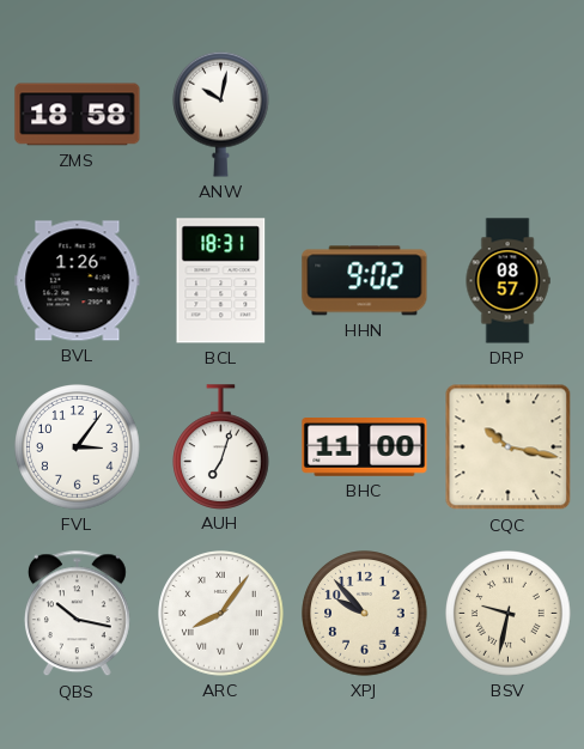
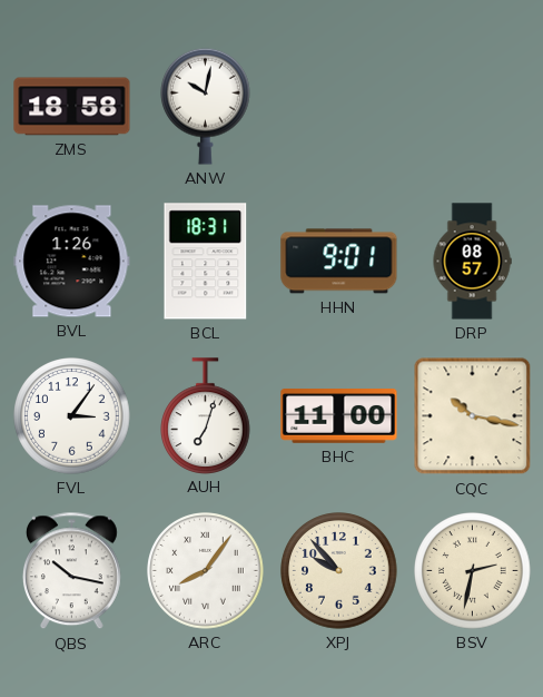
HHN: 9:02 -> 9:01 (339, 262)
BSV: 9:32 -> 2:32 (473, 571)
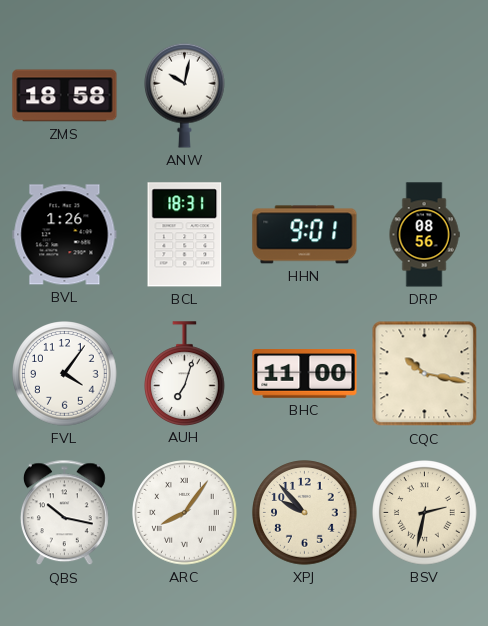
DRP: 08:57 -> 08:56 (424, 235)
FVL: 3:06 -> 4:06 (65, 374)
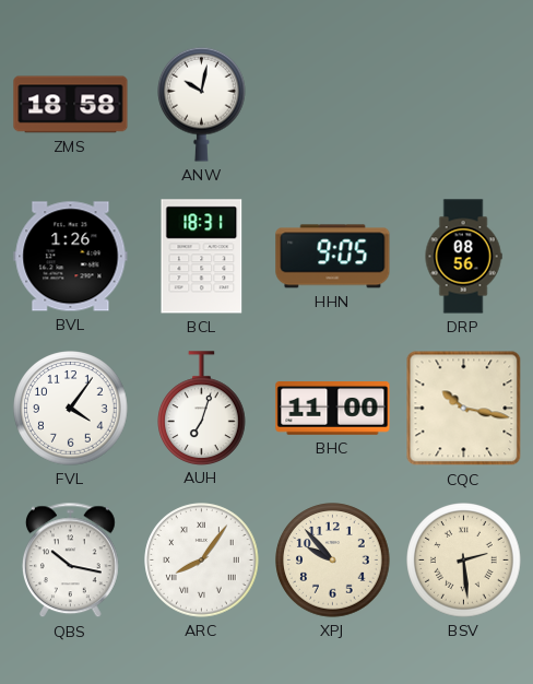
HHN: 9:01 -> 9:05 (333, 257)
BSV: 2:32 -> 2:29 (464, 561)
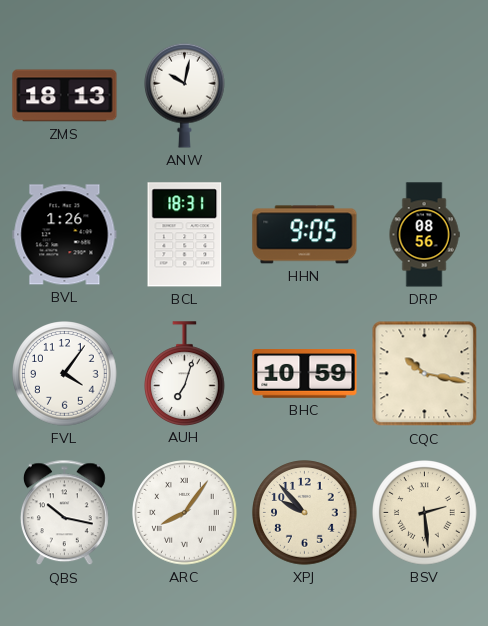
ZMS: 18:58 -> 18:13 (65, 96)
BHC: 11:00 -> 10:59 (305, 374)
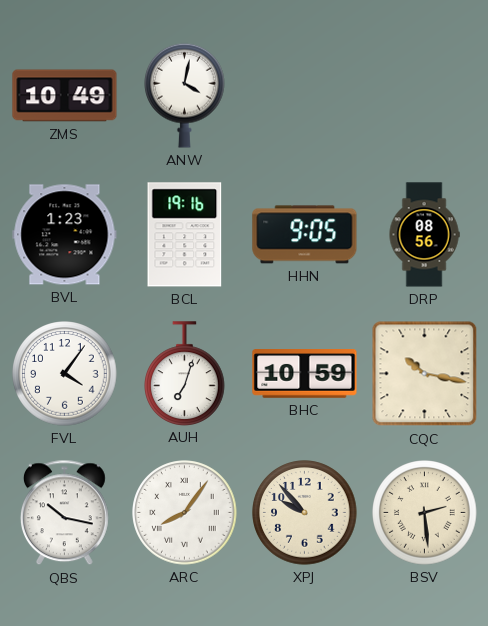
ZMS: 18:13 -> 10:49 (65, 96)
ANW: 10:02 -> 4:02 (185, 95)
BVL: 1:26 -> 1:23 (65, 235)
BCL: 18:31 -> 19:16 (185, 235)
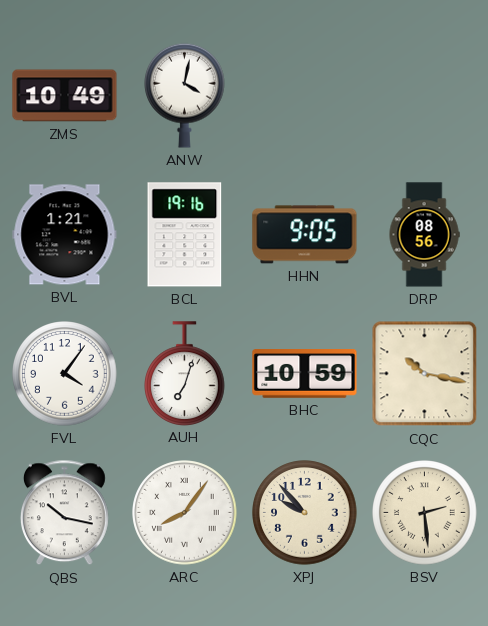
BVL: 1:23 -> 1:21 (65, 235)
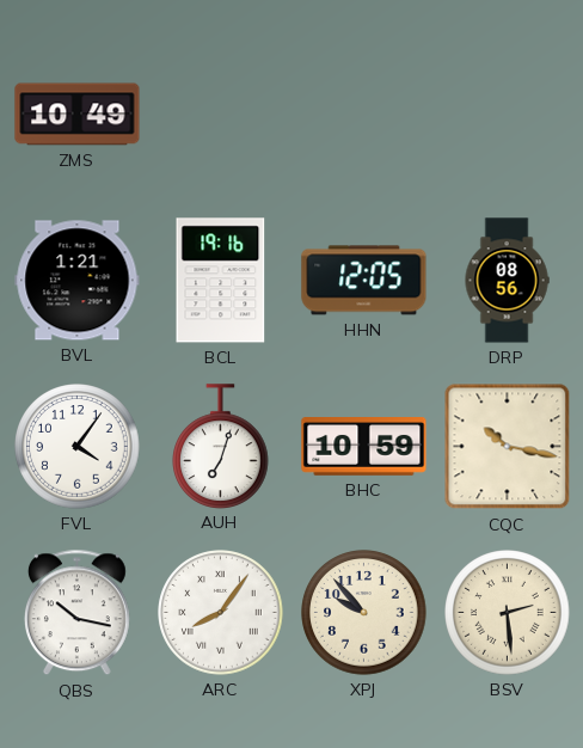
ANW: 4:02 -> none (185, 95)
HHN: 9:05 -> 12:05 (364, 281)
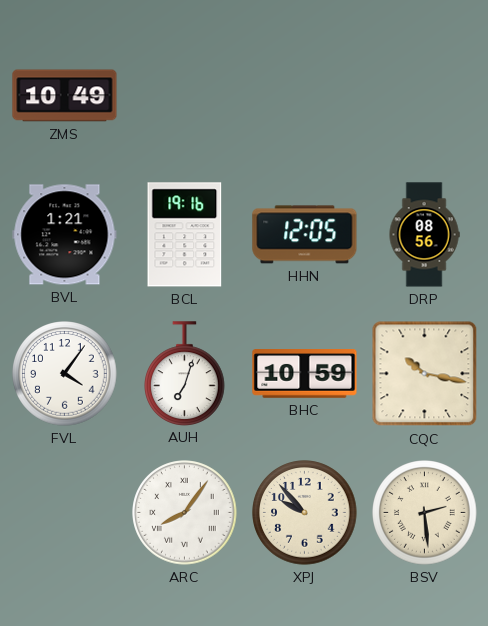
QBS: 10:17 -> none (76, 613)
